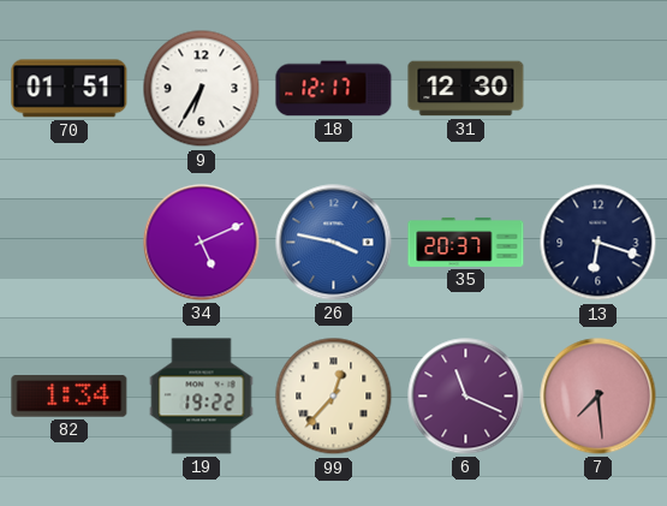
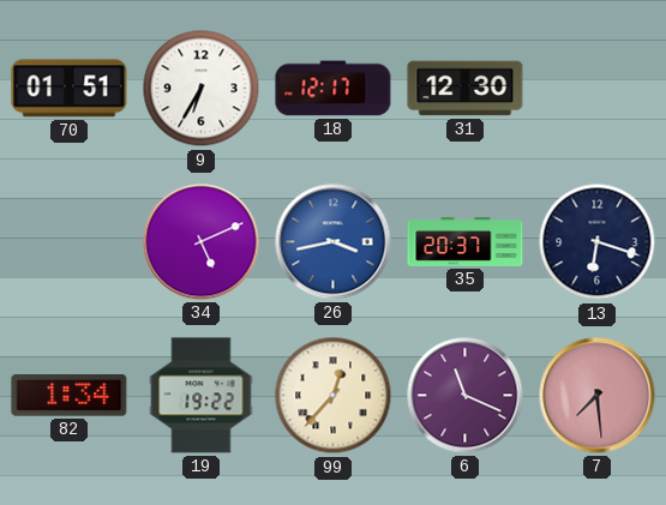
26: 3:47 -> 3:43 (334, 242)
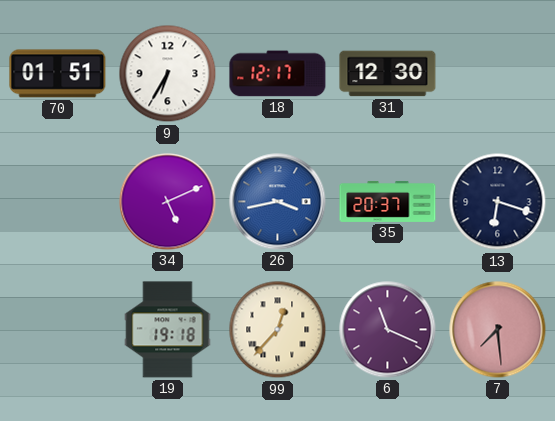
82: 1:34 -> none (70, 396)
19: 19:22 -> 19:18 (168, 330)
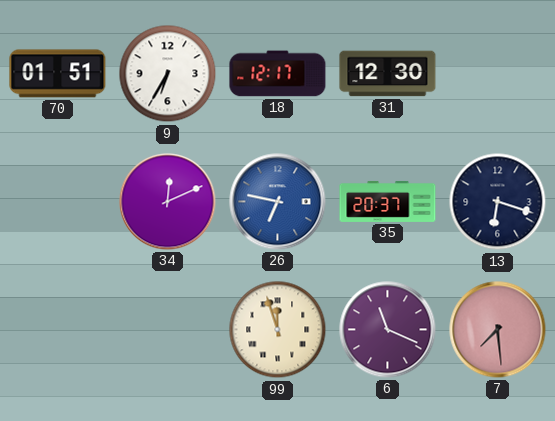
34: 5:11 -> 12:11 (168, 202)
26: 3:43 -> 6:47 (278, 202)
19: 19:18 -> none (168, 330)
99: 12:37 -> 11:57 (278, 330)
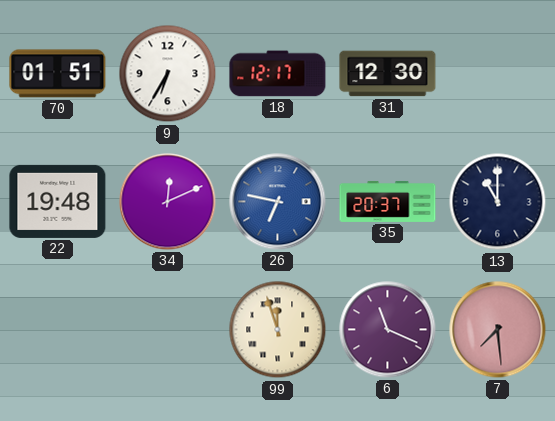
22: none -> 19:48 (58, 201)
13: 6:18 -> 11:00 (498, 202)
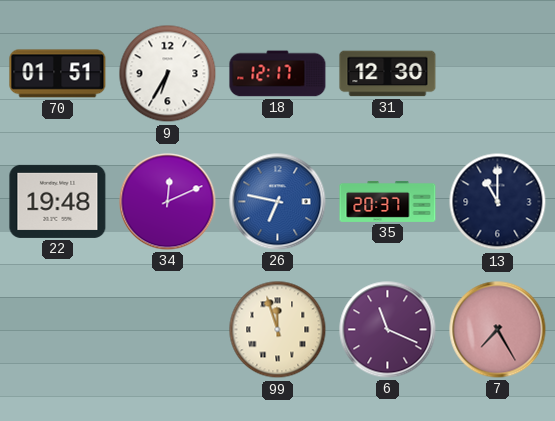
7: 7:29 -> 7:25 (498, 330)
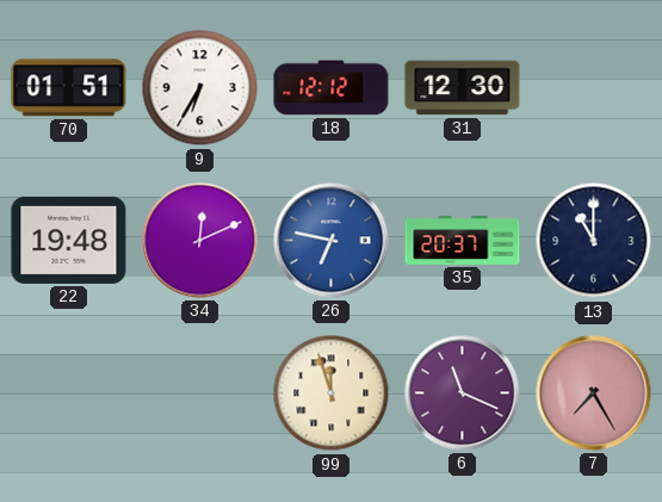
18: 12:17 -> 12:12 (332, 88)
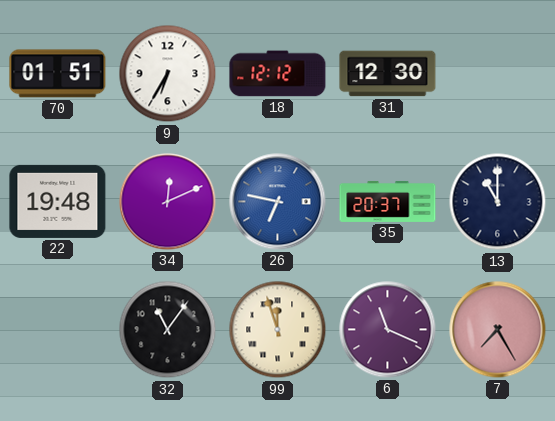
32: none -> 11:06 (168, 330)
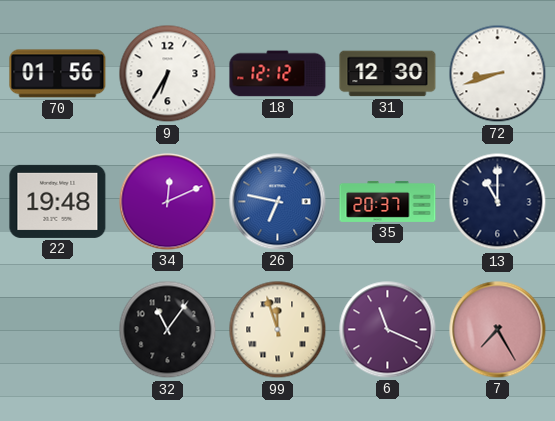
70: 01:51 -> 01:56 (58, 74)
72: none -> 8:42 (498, 74)
